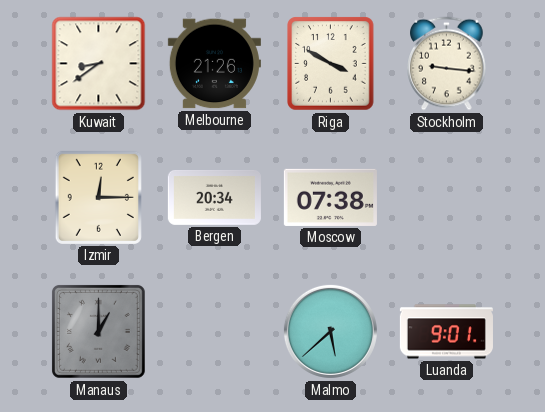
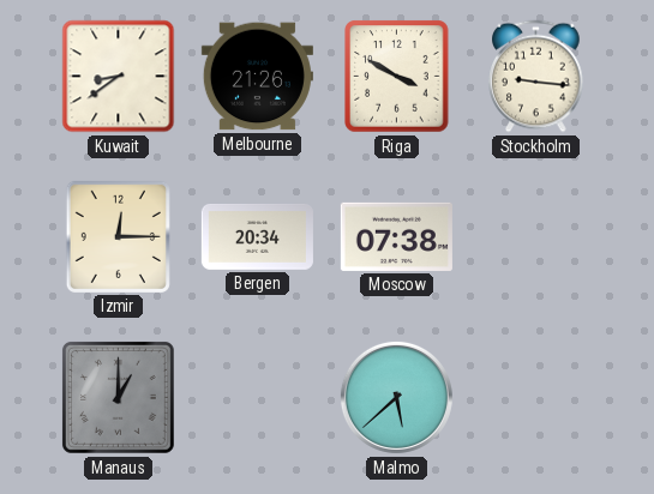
Luanda: 9:01 -> none (446, 332)
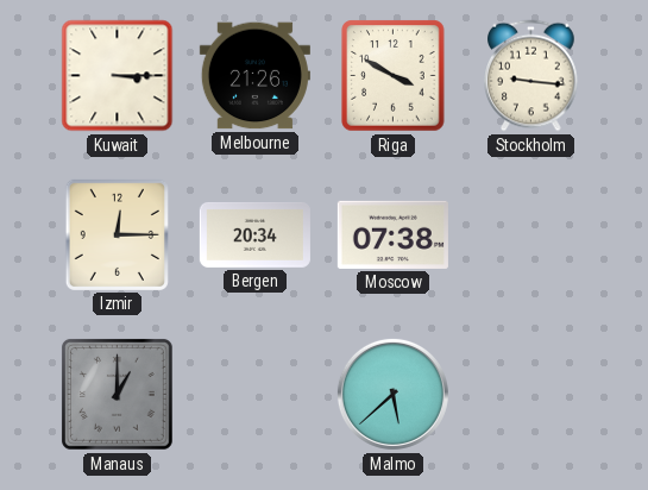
Kuwait: 8:39 -> 3:15 (118, 76)
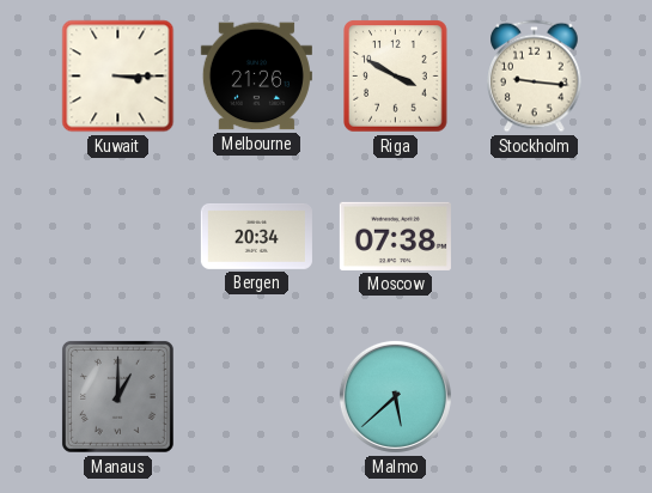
Izmir: 12:15 -> none (117, 234)
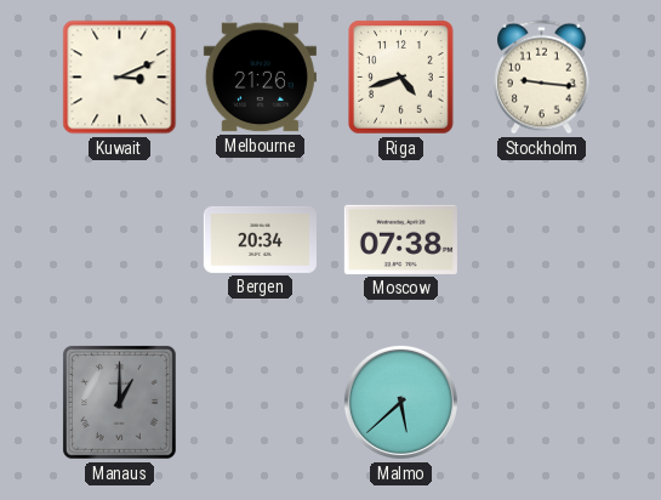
Kuwait: 3:15 -> 3:11 (120, 78)
Riga: 3:50 -> 4:42 (401, 78)
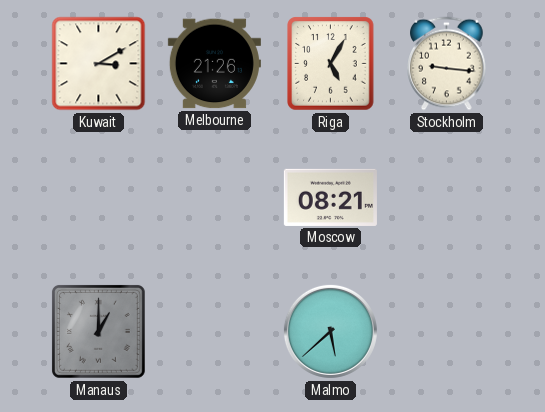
Kuwait: 3:11 -> 3:10 (99, 64)
Riga: 4:42 -> 5:05 (331, 64)
Bergen: 20:34 -> none (260, 239)
Moscow: 07:38 -> 08:21 (330, 197)
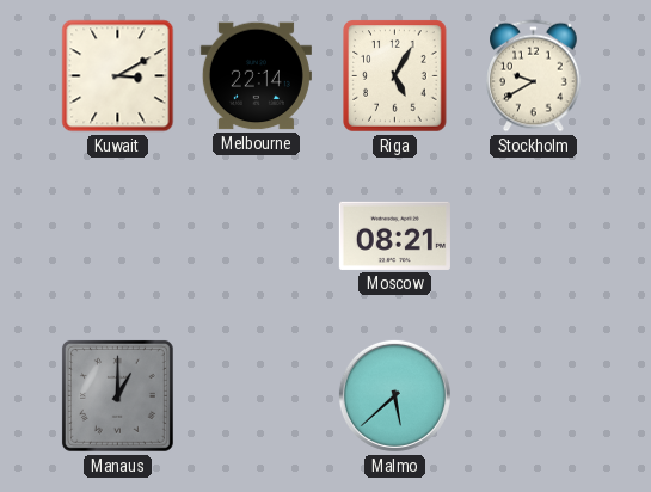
Melbourne: 21:26 -> 22:14 (256, 76)
Stockholm: 9:16 -> 9:40 (534, 76)
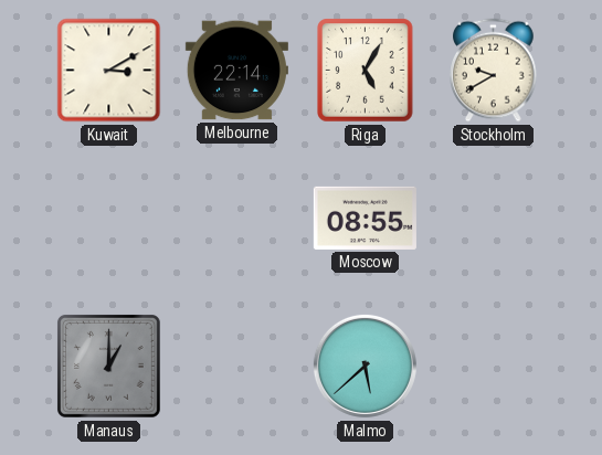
Moscow: 08:21 -> 08:55 (365, 218)
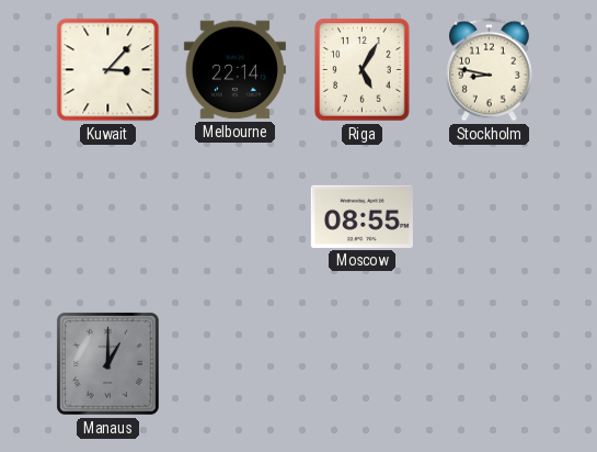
Kuwait: 3:10 -> 3:07 (108, 70)
Stockholm: 9:40 -> 8:47 (490, 70)
Malmo: 5:38 -> none (365, 366)
